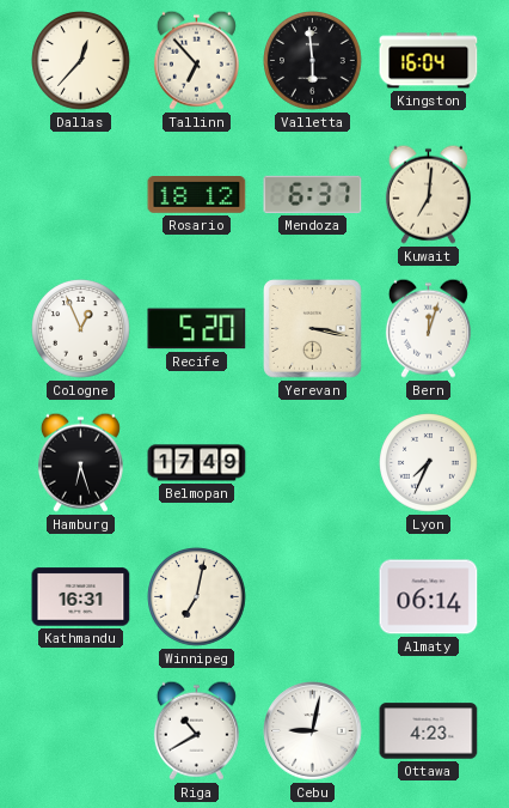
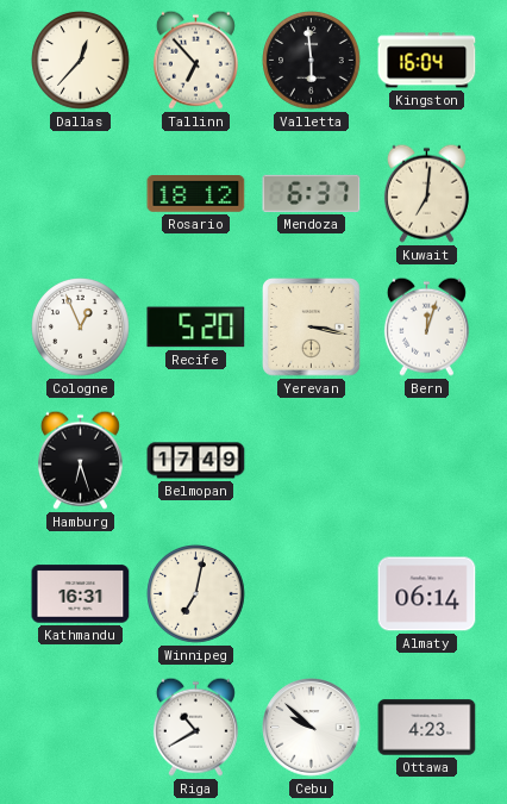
Lyon: 7:34 -> none (429, 463)
Cebu: 9:02 -> 9:52 (312, 728)
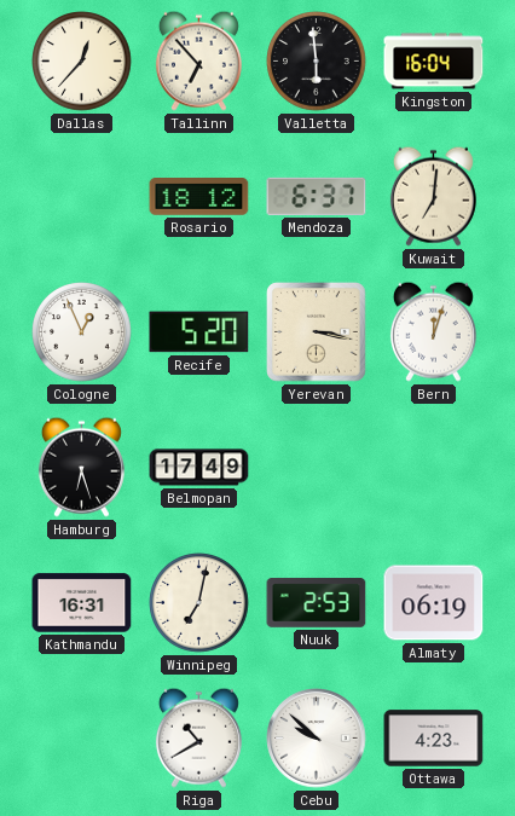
Nuuk: none -> 2:53 (317, 603)
Almaty: 06:14 -> 06:19 (434, 603)
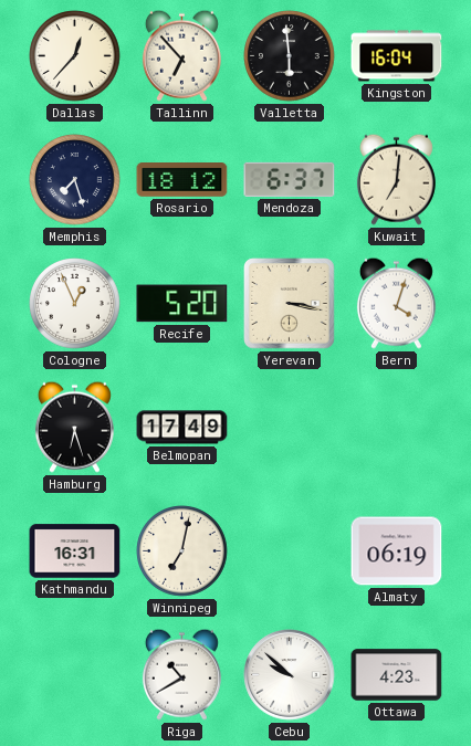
Memphis: none -> 7:27 (75, 180)
Bern: 12:03 -> 4:03 (396, 303)
Nuuk: 2:53 -> none (317, 603)
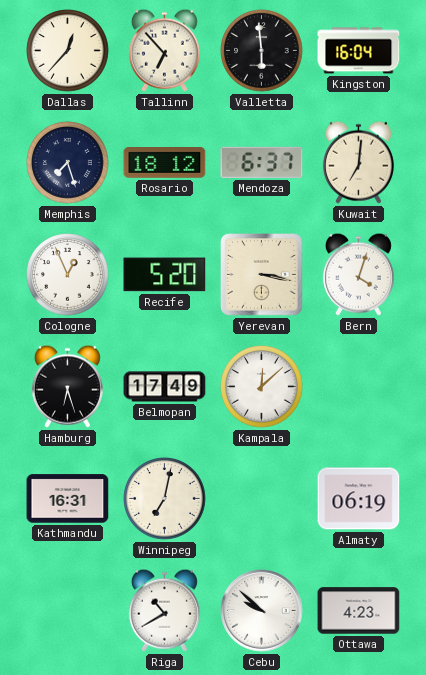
Kampala: none -> 12:08 (262, 387)
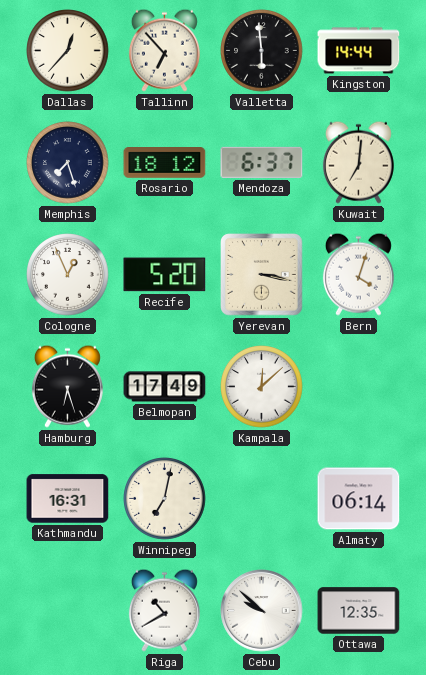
Kingston: 16:04 -> 14:44 (359, 51)
Almaty: 06:19 -> 06:14 (359, 499)
Ottawa: 4:23 -> 12:35 (359, 611)
